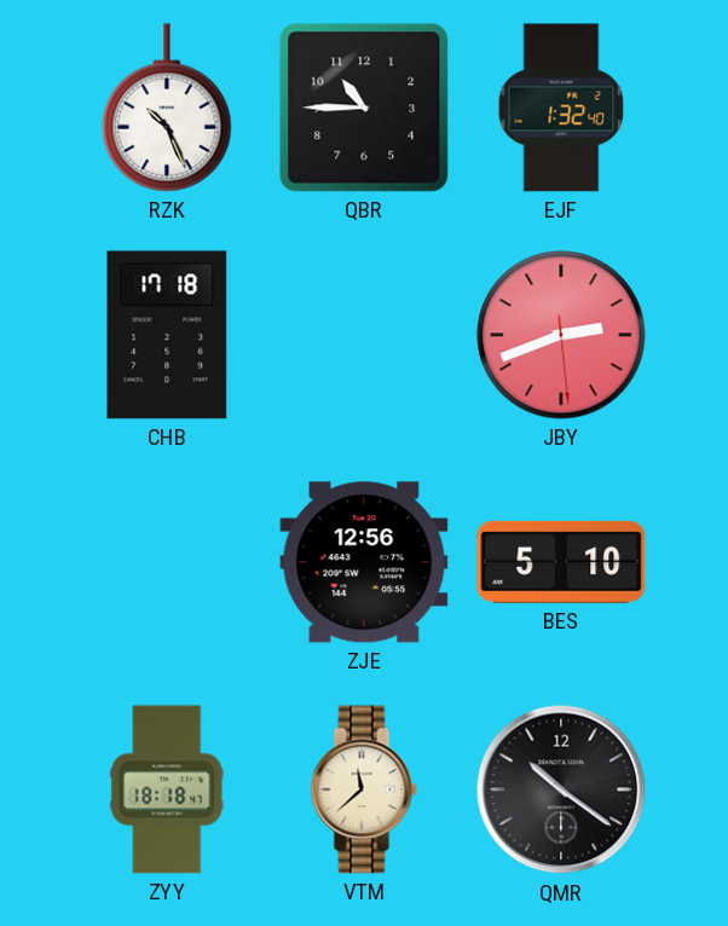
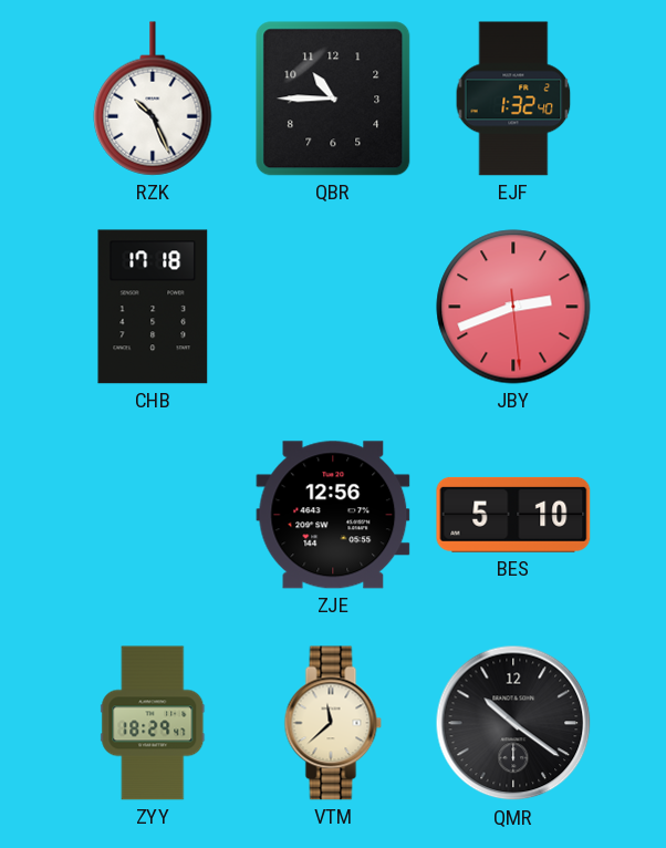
ZYY: 18:18 -> 18:29 (153, 723)
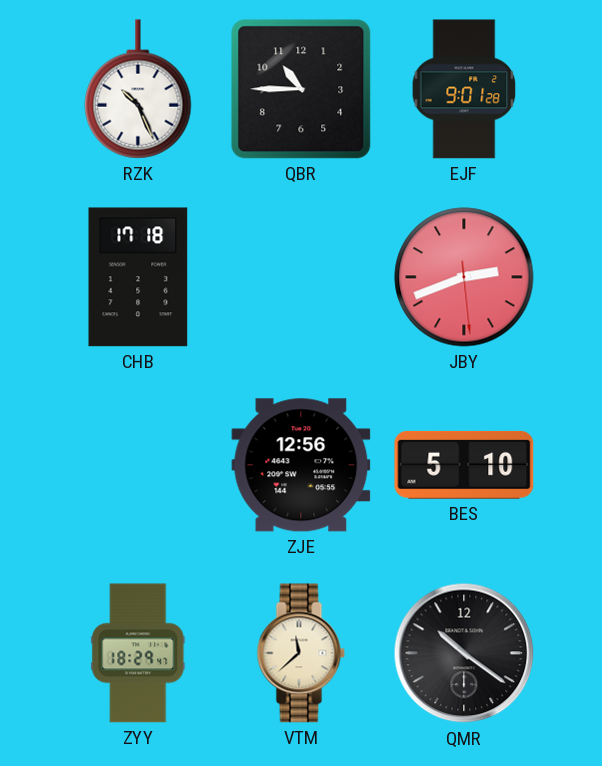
EJF: 1:32 -> 9:01 (464, 89)
